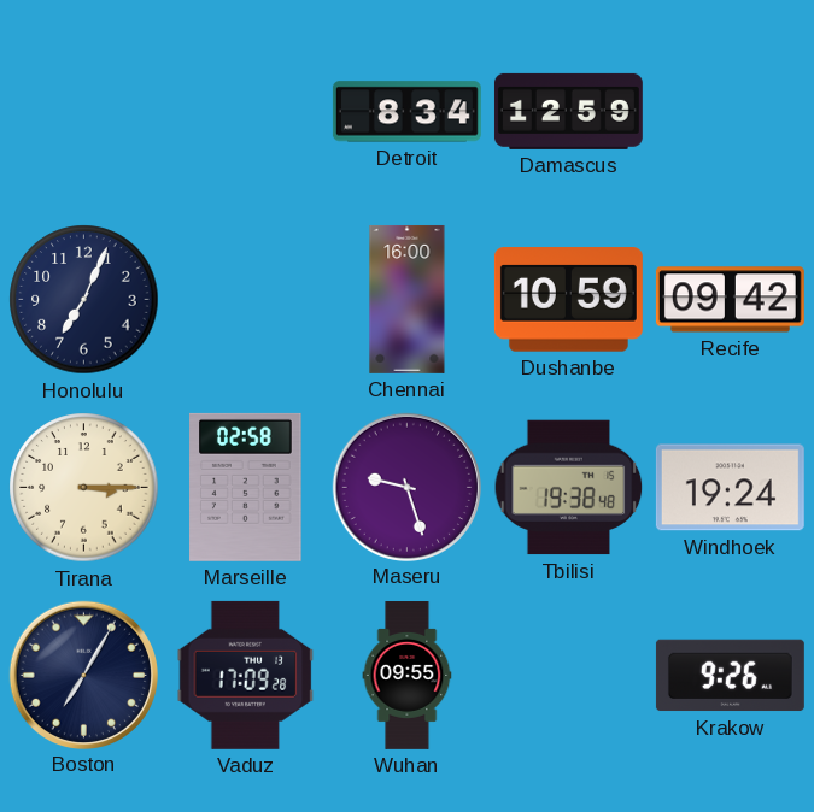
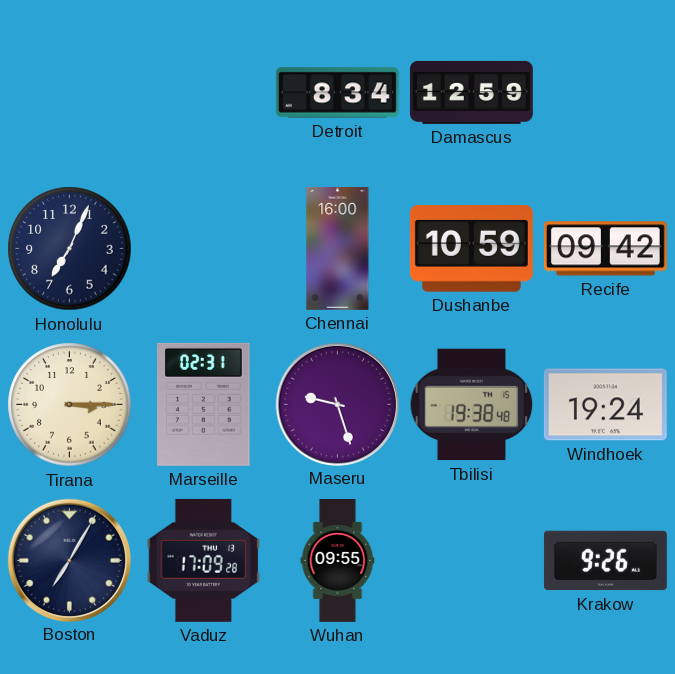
Marseille: 02:58 -> 02:31 (204, 404)
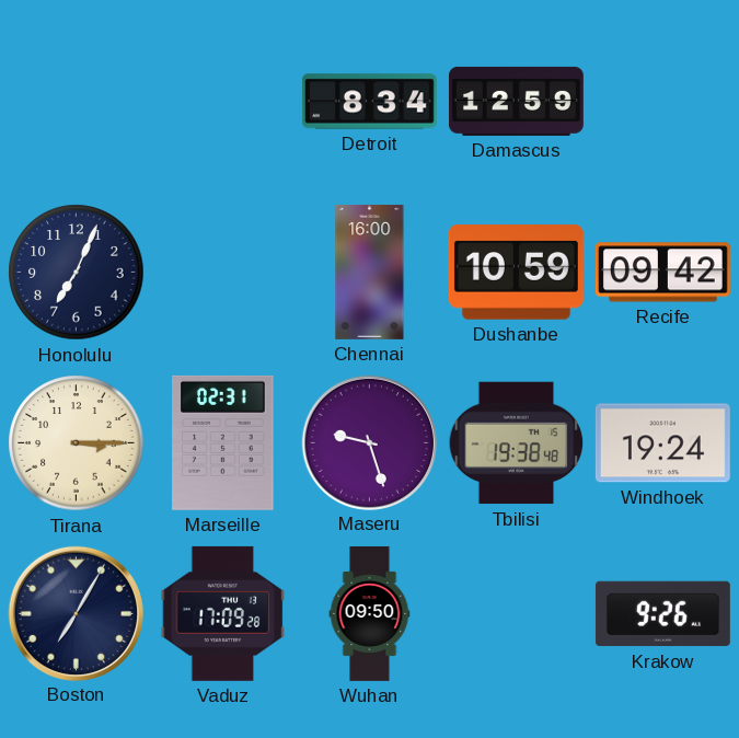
Wuhan: 09:55 -> 09:50 (370, 614)
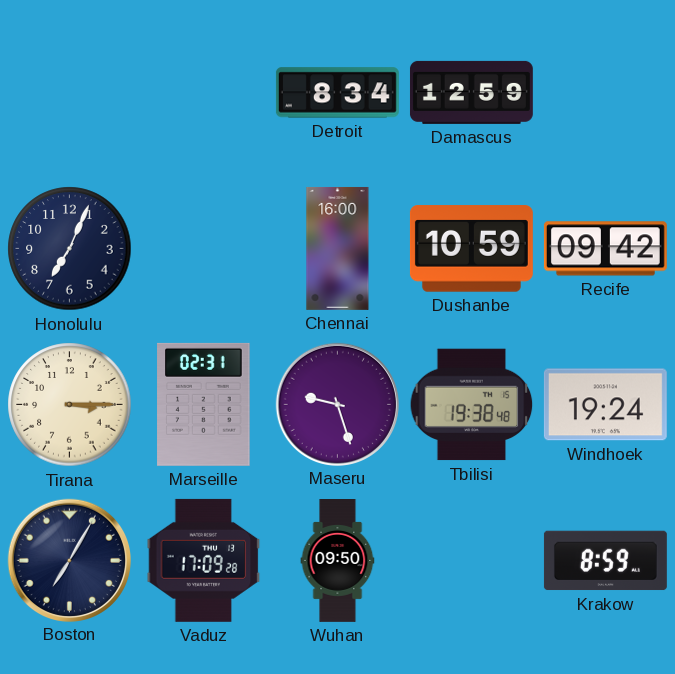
Krakow: 9:26 -> 8:59 (605, 561)
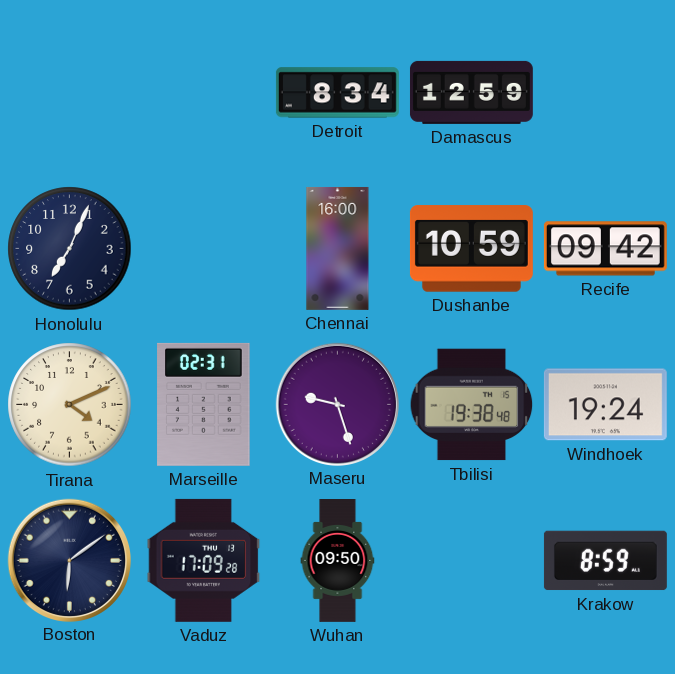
Tirana: 3:15 -> 4:11 (70, 405)
Boston: 7:05 -> 6:09 (69, 560)
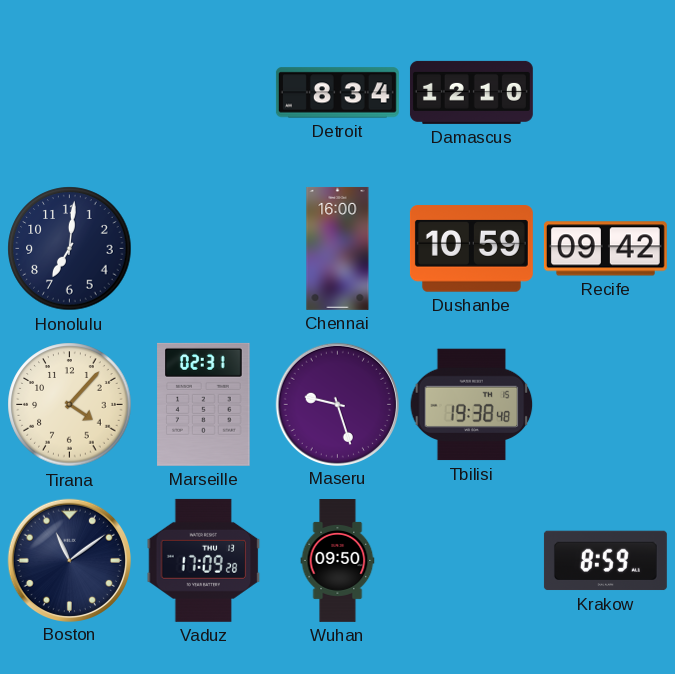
Damascus: 12:59 -> 12:10 (471, 92)
Honolulu: 7:04 -> 7:01 (70, 249)
Tirana: 4:11 -> 4:07 (70, 405)
Windhoek: 19:24 -> none (605, 405)
Boston: 6:09 -> 11:09 (69, 560)
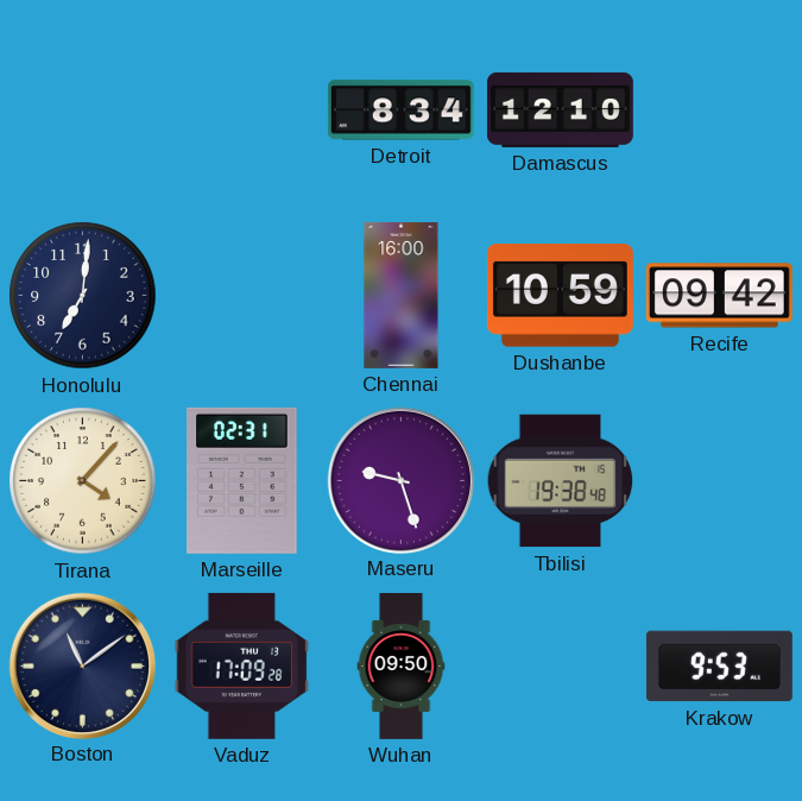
Krakow: 8:59 -> 9:53 (719, 667)
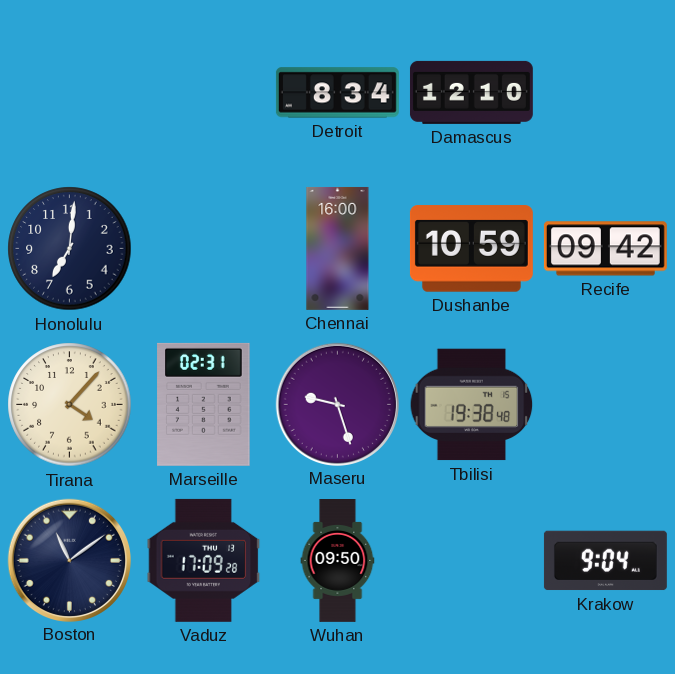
Krakow: 9:53 -> 9:04 (605, 561)
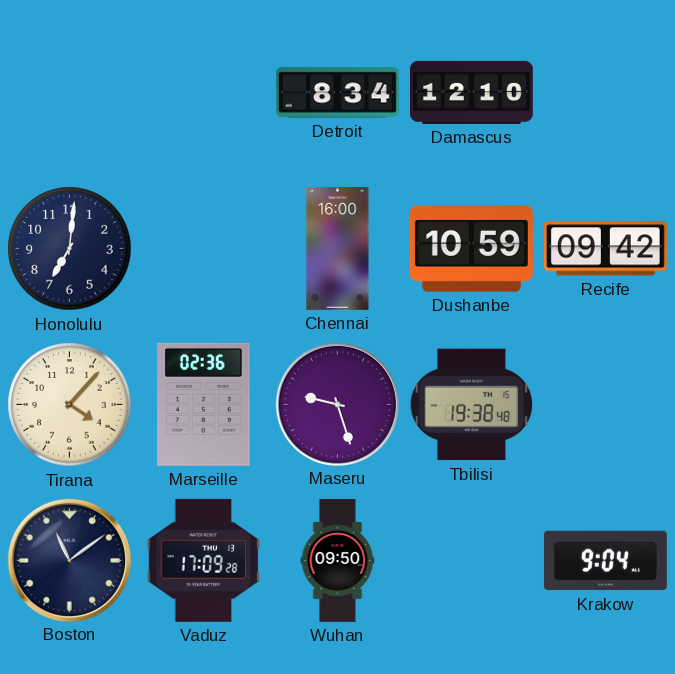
Marseille: 02:31 -> 02:36 (204, 404)
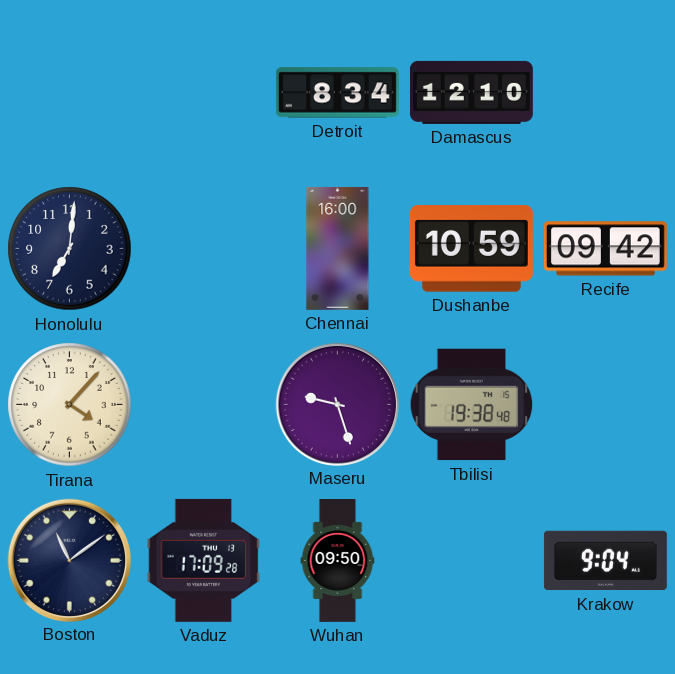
Marseille: 02:36 -> none (204, 404)
